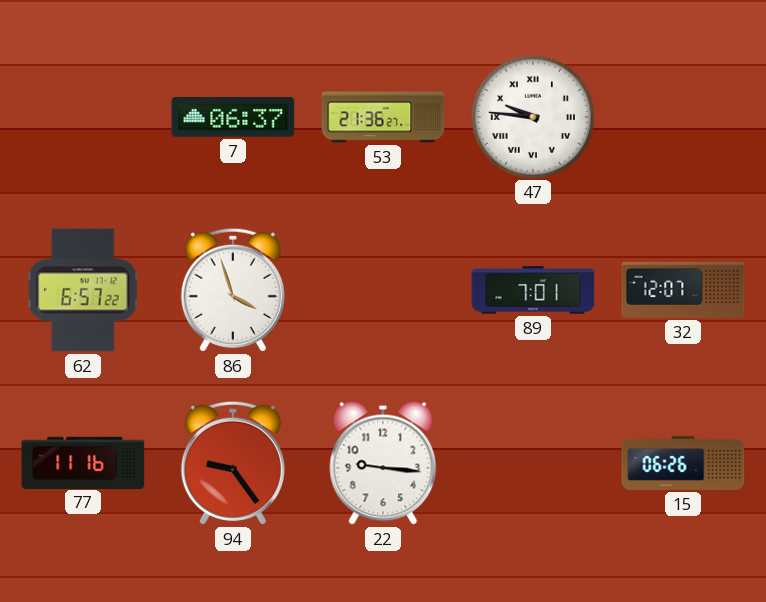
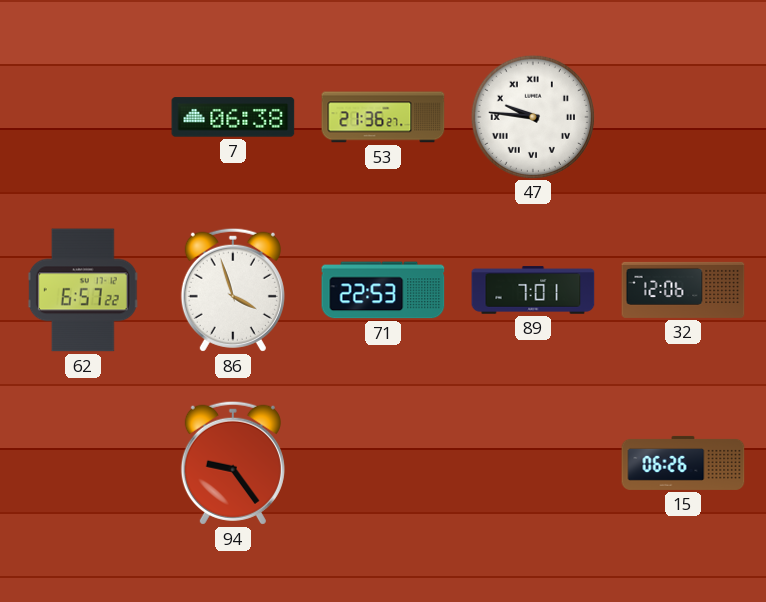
7: 06:37 -> 06:38 (233, 117)
71: none -> 22:53 (383, 290)
32: 12:07 -> 12:06 (683, 290)
77: 11:16 -> none (83, 462)
22: 9:16 -> none (383, 463)
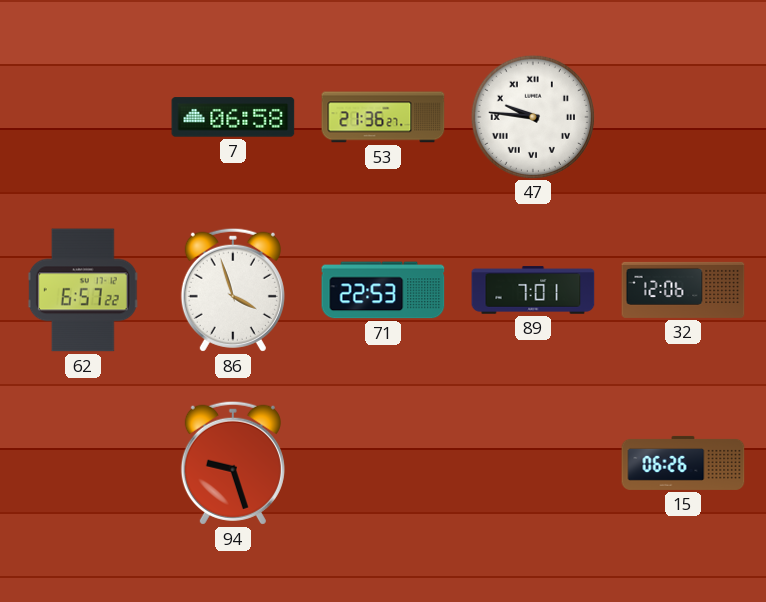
7: 06:38 -> 06:58 (233, 117)
94: 9:24 -> 9:27 (233, 463)
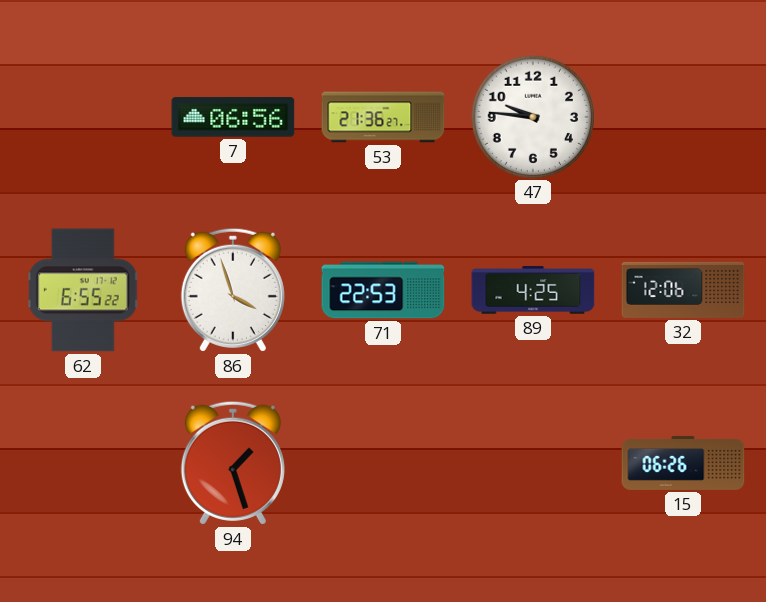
7: 06:58 -> 06:56 (233, 117)
47 numerals: Roman -> Arabic (532, 116)
62: 6:57 -> 6:55 (83, 290)
89: 7:01 -> 4:25 (533, 290)
94: 9:27 -> 1:27 (233, 463)
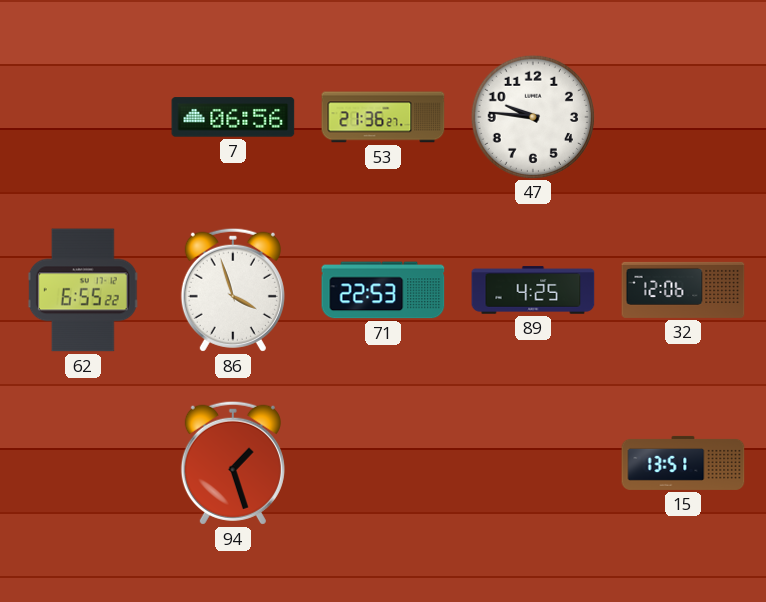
15: 06:26 -> 13:51 (683, 463)
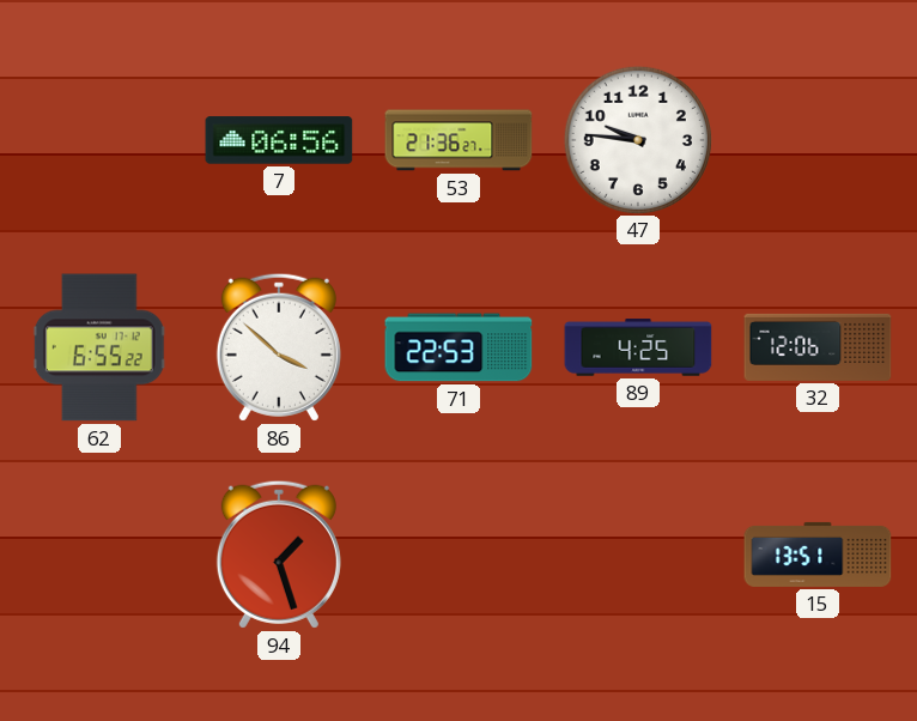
86: 3:57 -> 3:52 (279, 347)
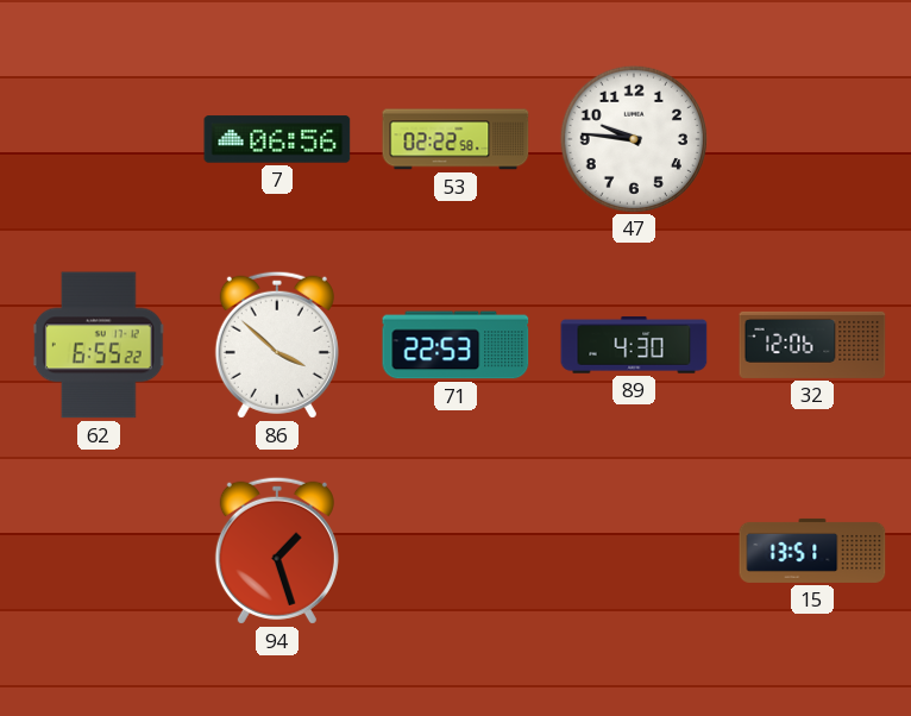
53: 21:36 -> 02:22 (455, 139)
89: 4:25 -> 4:30 (634, 345)
